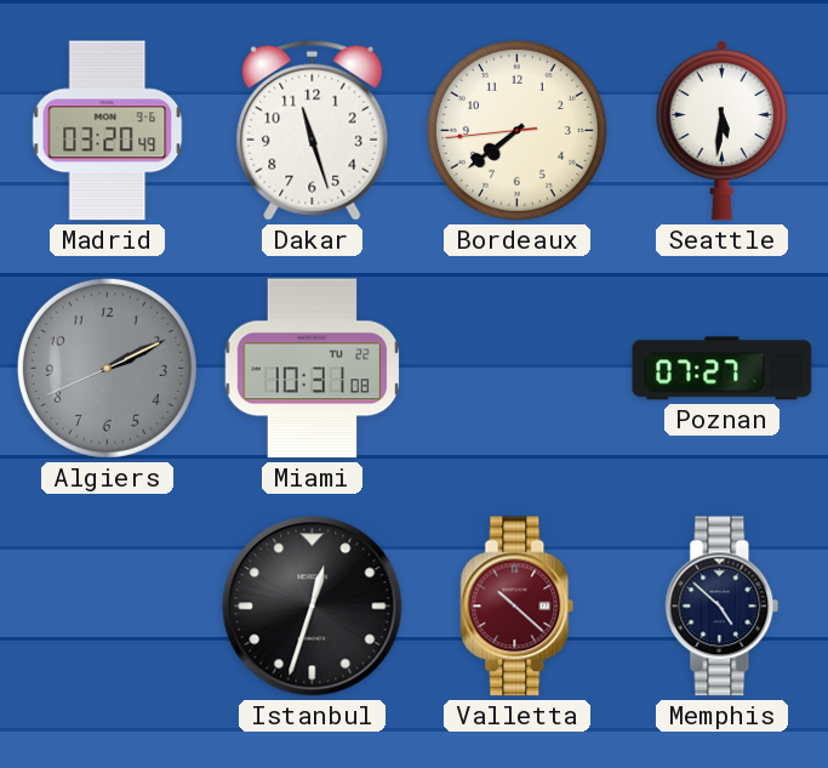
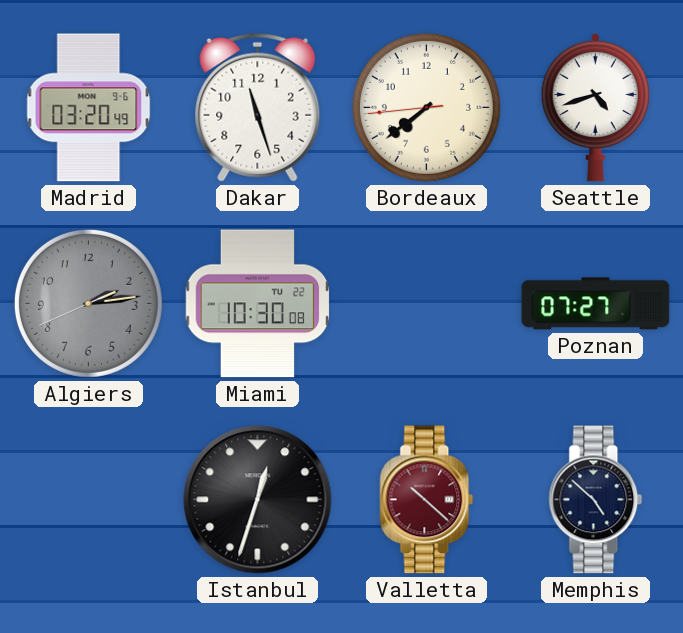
Seattle: 5:31 -> 4:42 (596, 107)
Algiers: 2:10 -> 2:13 (88, 303)
Miami: 10:31 -> 10:30 (258, 304)
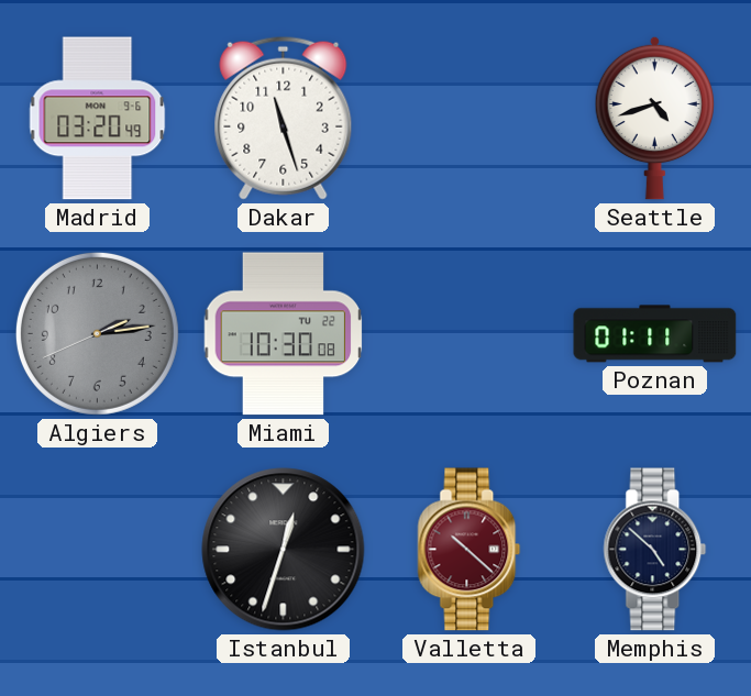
Bordeaux: 7:38 -> none (426, 107)
Poznan: 07:27 -> 01:11 (655, 334)
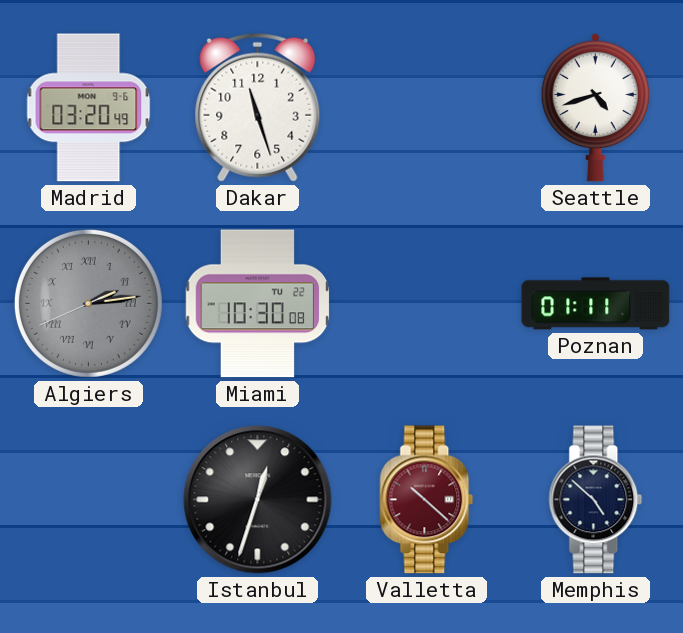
Algiers numerals: Arabic -> Roman (88, 303)
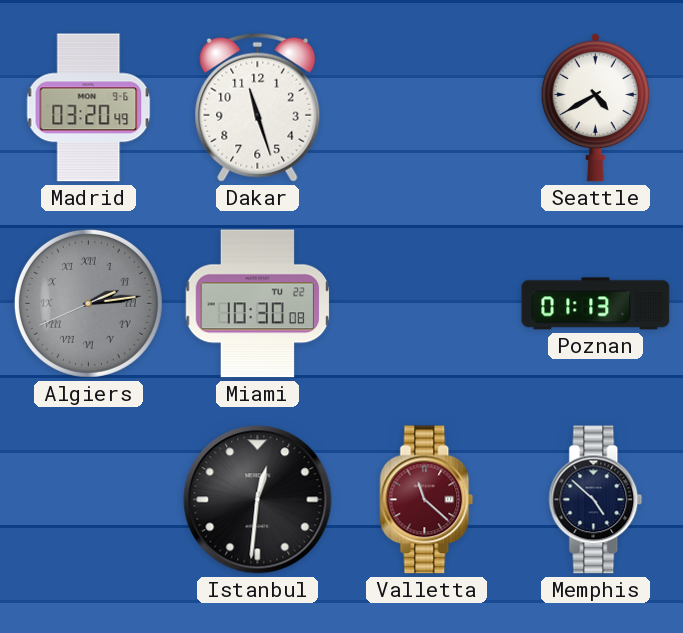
Seattle: 4:42 -> 4:40 (596, 107)
Poznan: 01:11 -> 01:13 (596, 304)
Istanbul: 12:33 -> 12:31 (258, 500)
Valletta: 10:22 -> 11:22 (427, 500)
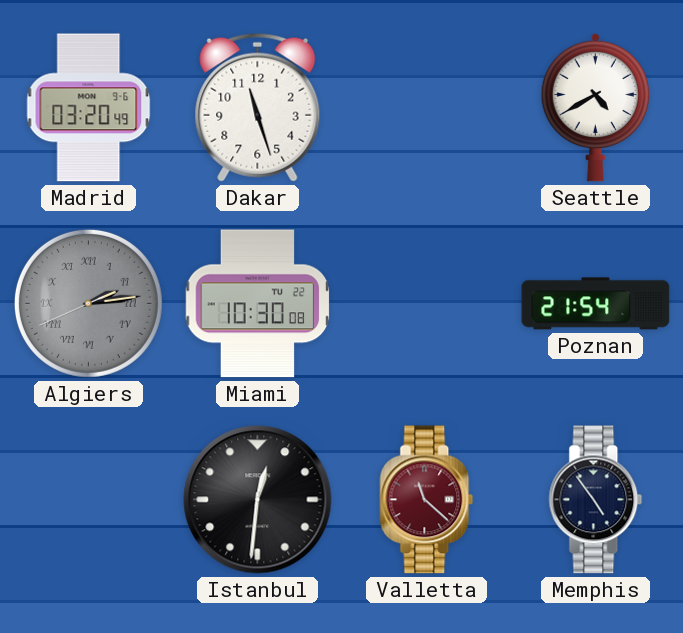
Poznan: 01:13 -> 21:54 (596, 304)
Memphis: 4:52 -> 4:54 (596, 500)
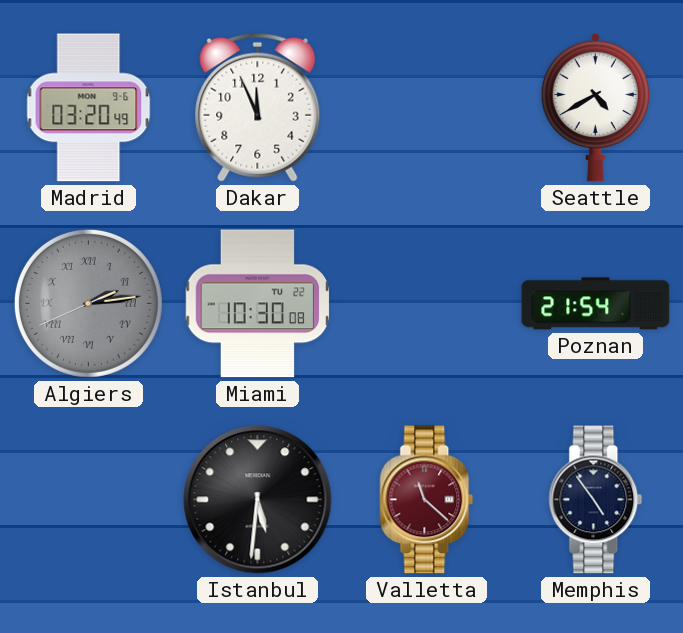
Dakar: 11:27 -> 11:56 (258, 107)
Istanbul: 12:31 -> 5:31 (258, 500)
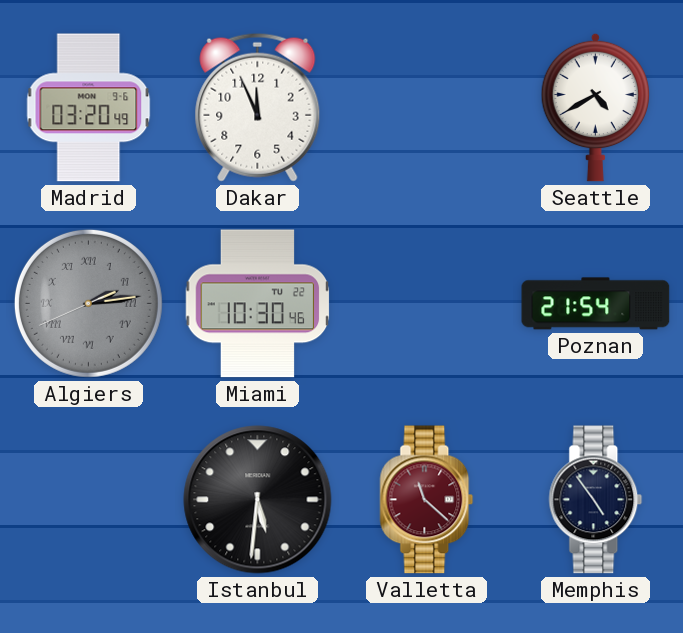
Miami: 10:30:08 -> 10:30:46 (258, 304)
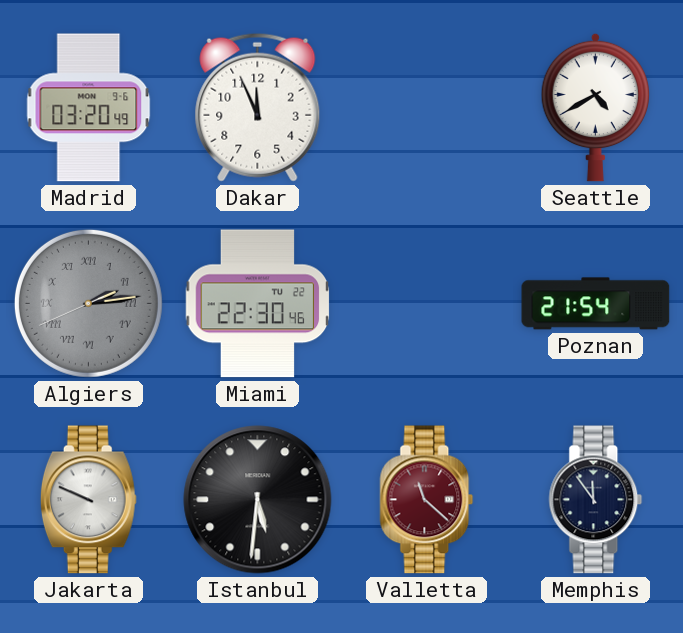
Miami: 10:30 -> 22:30 (258, 304)
Jakarta: none -> 9:49 (88, 500)
Memphis: 4:54 -> 11:54 (596, 500)
